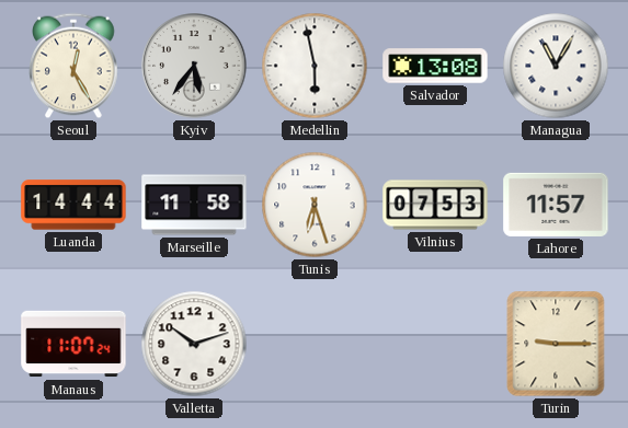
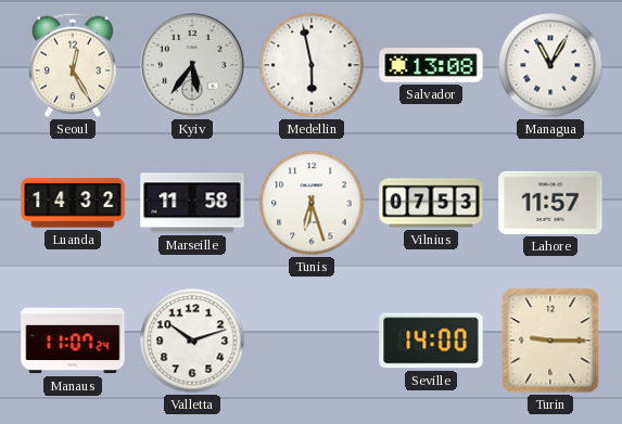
Luanda: 14:44 -> 14:32 (73, 203)
Seville: none -> 14:00 (431, 341)
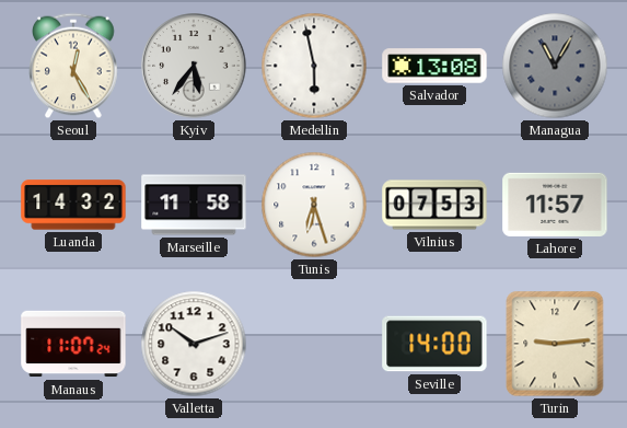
Managua dial: white -> grey (555, 66)
Turin: 9:15 -> 9:14 (555, 344)
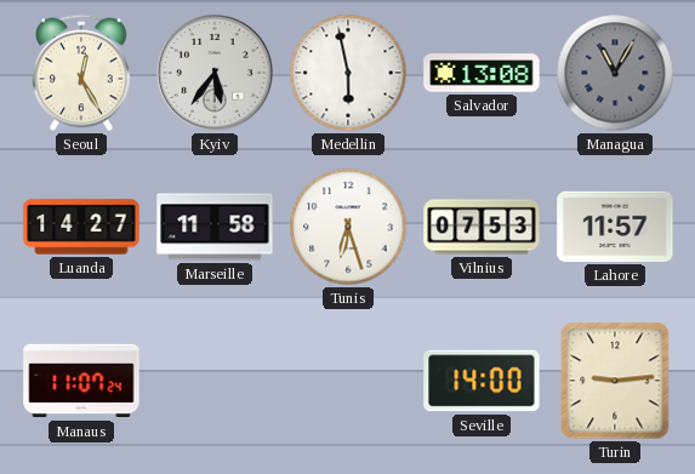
Luanda: 14:32 -> 14:27 (81, 227)
Valletta: 10:12 -> none (194, 344)
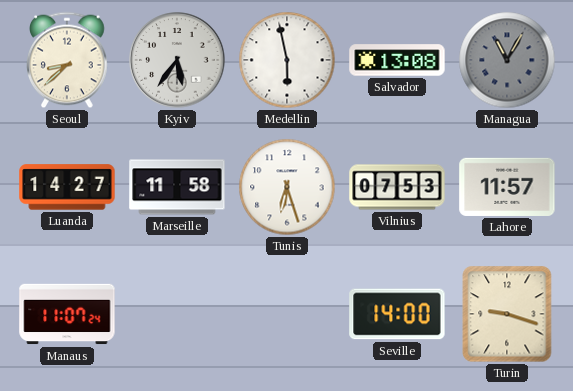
Seoul: 12:25 -> 8:38 (67, 60)
Turin: 9:14 -> 9:18 (507, 314)
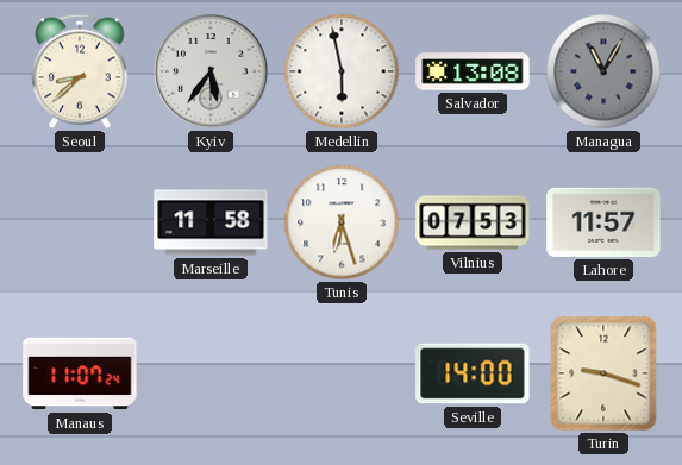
Luanda: 14:27 -> none (67, 187)
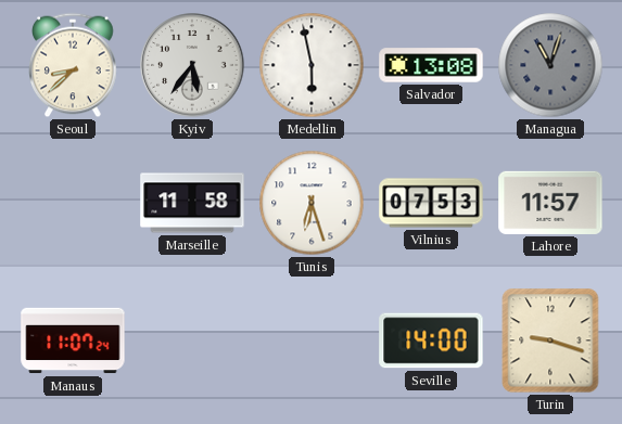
Managua: 11:05 -> 11:03 (550, 65)
